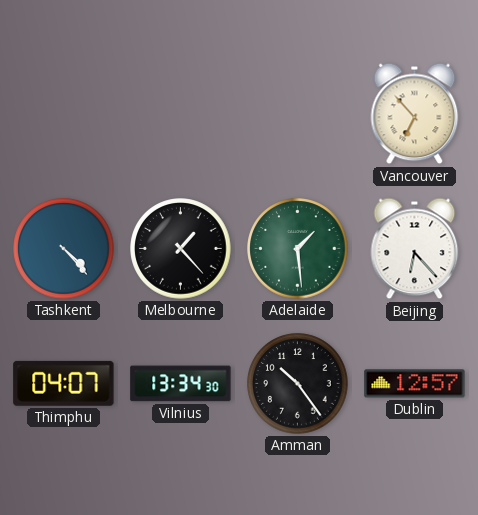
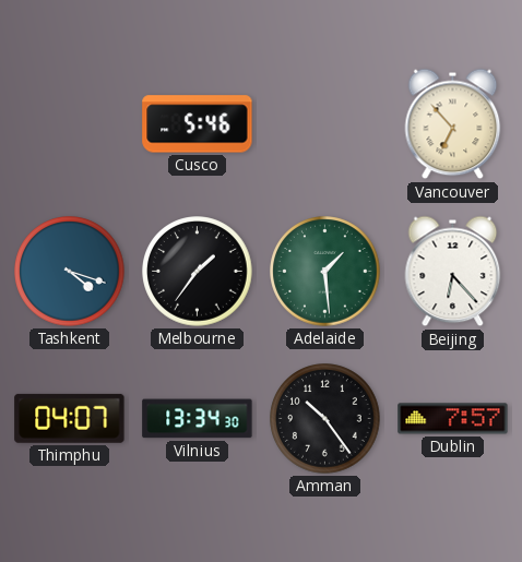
Cusco: none -> 5:46 (198, 124)
Tashkent: 4:23 -> 4:18 (70, 272)
Melbourne: 1:23 -> 1:36 (198, 272)
Dublin: 12:57 -> 7:57 (453, 419)
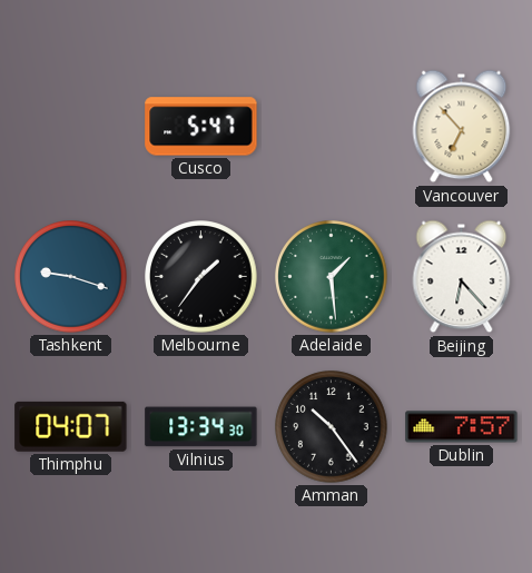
Cusco: 5:46 -> 5:47 (201, 127)
Tashkent: 4:18 -> 9:18 (71, 277)
